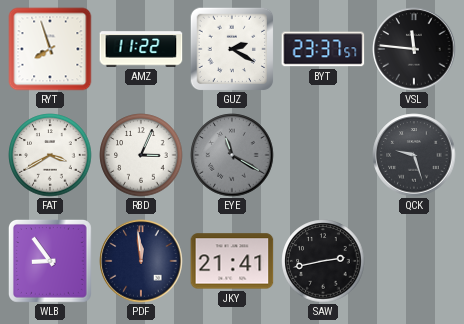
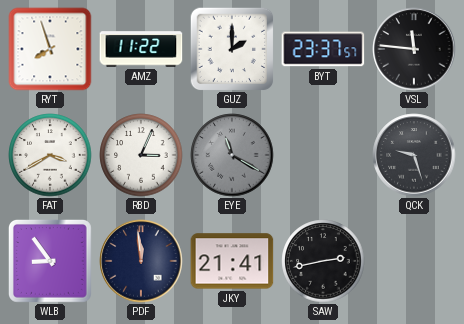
GUZ: 2:20 -> 2:00 (232, 49)
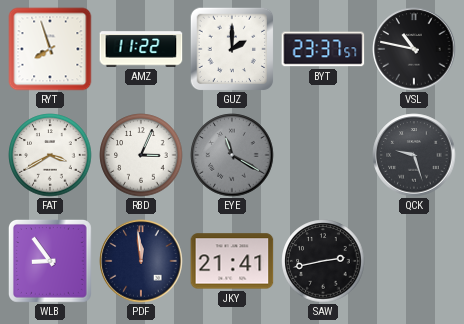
VSL: 11:46 -> 10:47 (414, 49)
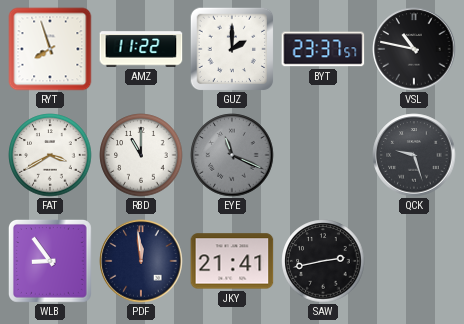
RBD: 3:04 -> 11:00 (141, 155)
EYE: 11:20 -> 11:19 (232, 155)
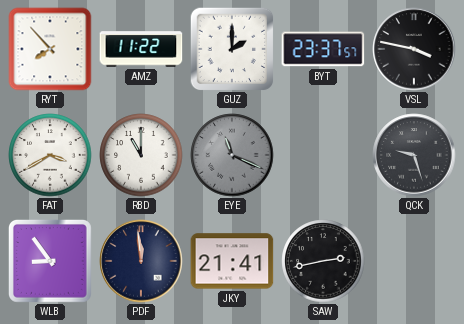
RYT: 7:57 -> 7:53 (50, 49)
VSL: 10:47 -> 3:47 (414, 49)
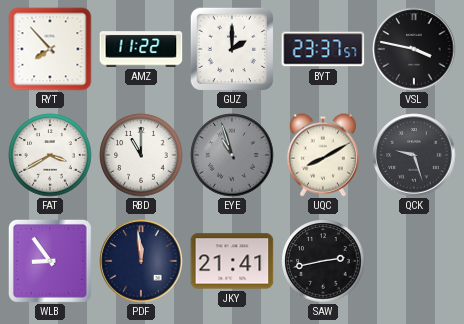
EYE: 11:19 -> 10:57 (232, 155)
UQC: none -> 8:10 (323, 155)
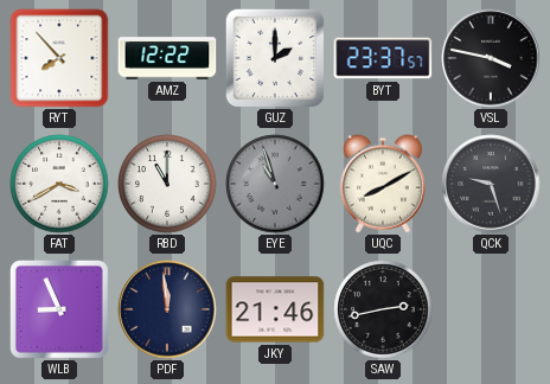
AMZ: 11:22 -> 12:22 (167, 58)
WLB: 8:54 -> 8:56 (59, 309)
JKY: 21:41 -> 21:46 (275, 309)
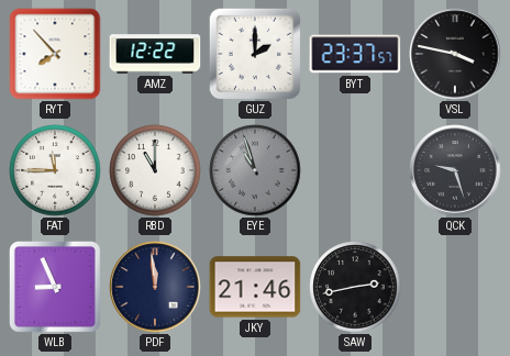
FAT: 3:40 -> 11:45 (55, 170)
UQC: 8:10 -> none (383, 184)
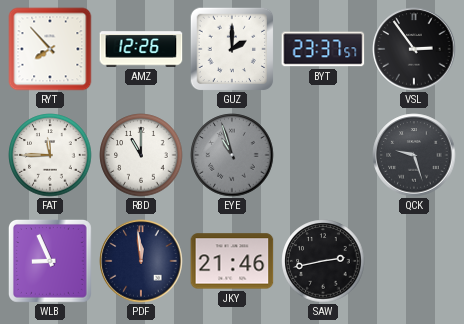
AMZ: 12:22 -> 12:26 (141, 49)
VSL: 3:47 -> 2:54 (414, 49)
